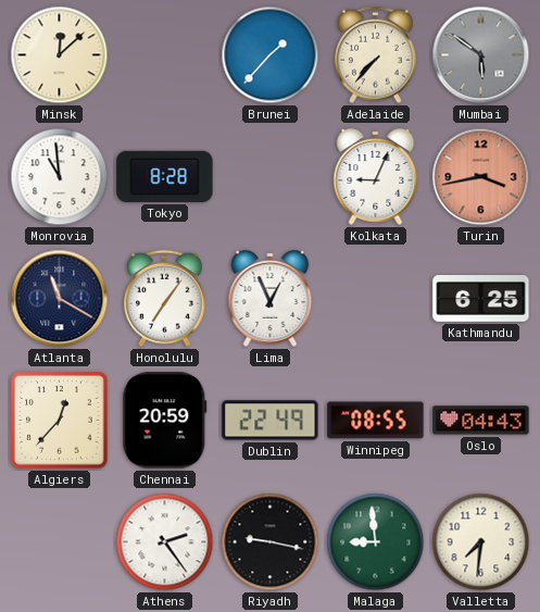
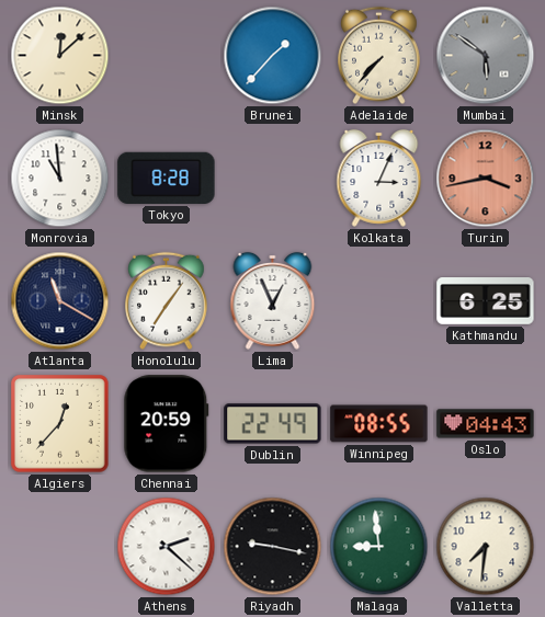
Kolkata: 9:04 -> 3:04 (379, 178)
Athens: 2:24 -> 2:22 (167, 547)
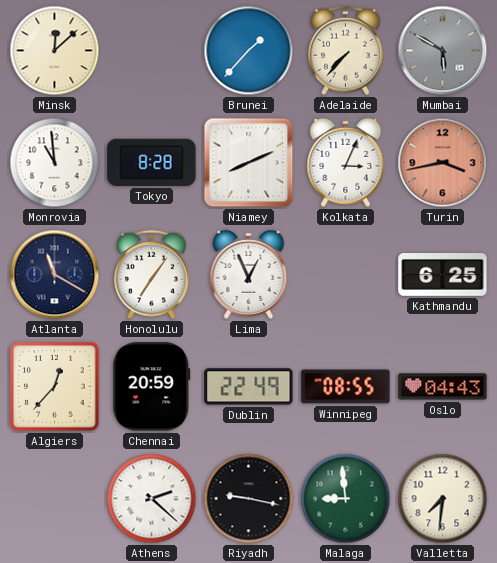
Mumbai: 5:51 -> 5:50 (443, 51)
Niamey: none -> 8:11 (249, 163)
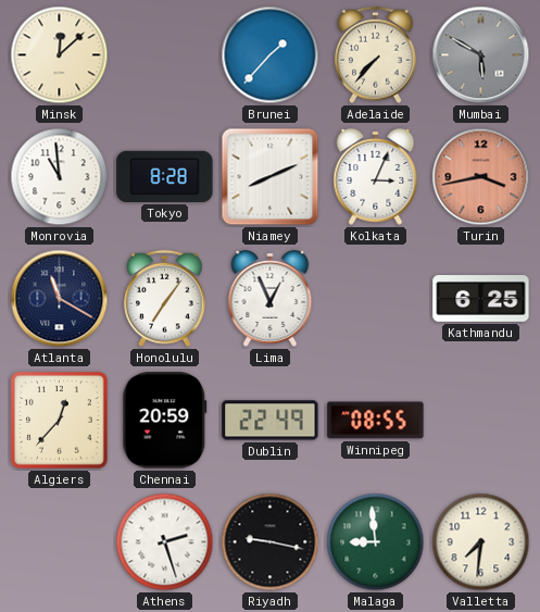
Oslo: 04:43 -> none (443, 387)
Athens: 2:22 -> 2:27 (165, 542)
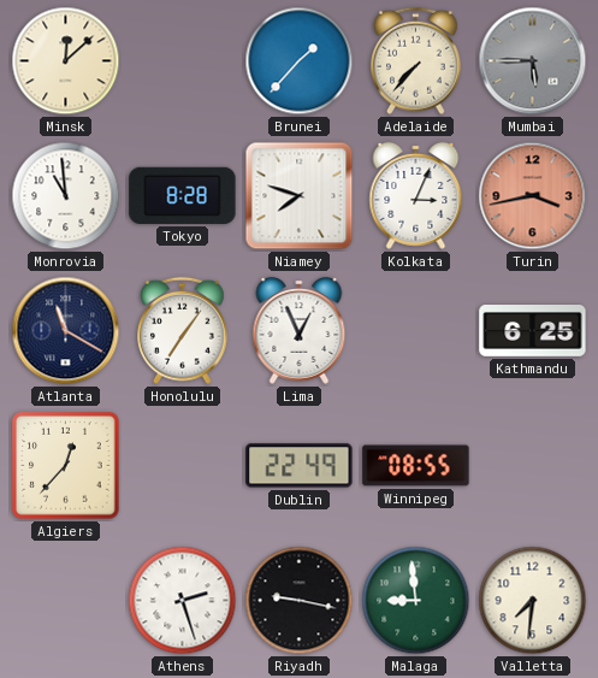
Mumbai: 5:50 -> 5:45 (533, 61)
Niamey: 8:11 -> 7:48 (300, 196)
Chennai: 20:59 -> none (165, 421)
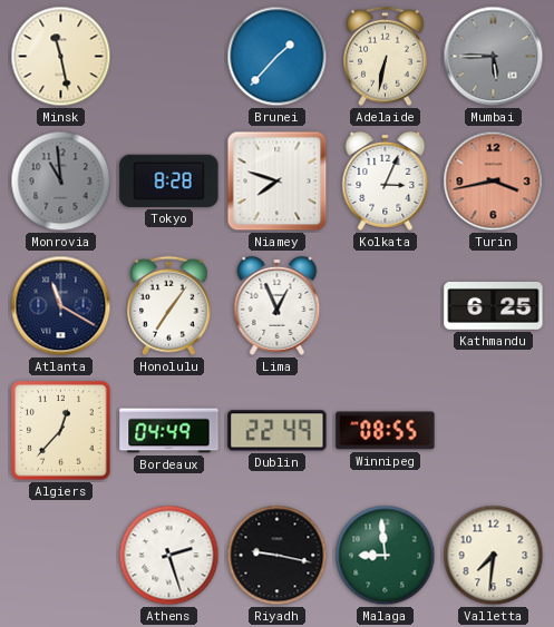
Minsk: 12:08 -> 11:28 (61, 57)
Adelaide: 7:37 -> 6:32 (386, 57)
Monrovia dial: white -> grey (61, 182)
Bordeaux: none -> 04:49 (169, 431)
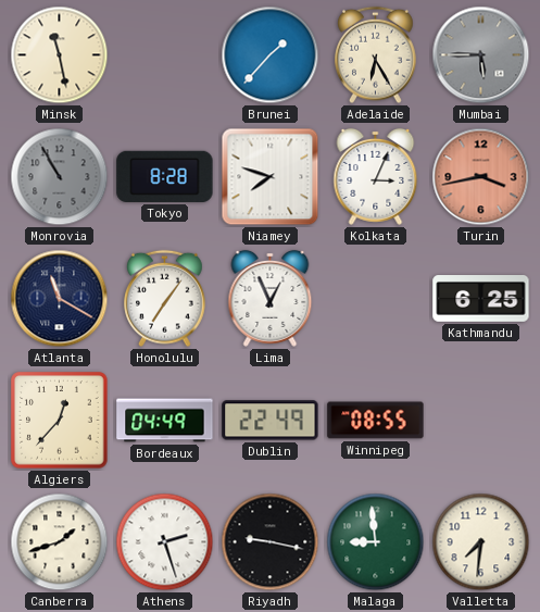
Adelaide: 6:32 -> 6:25 (376, 55)
Monrovia: 10:59 -> 10:55 (60, 177)
Canberra: none -> 1:42 (60, 542)
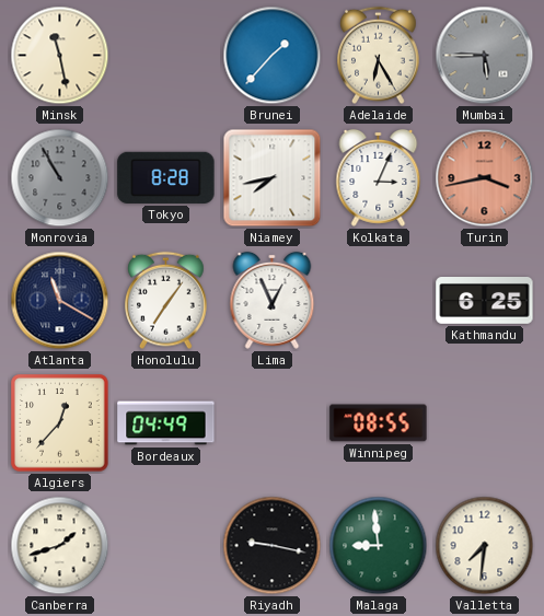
Niamey: 7:48 -> 7:43 (273, 178)
Dublin: 22:49 -> none (271, 421)
Athens: 2:27 -> none (165, 542)
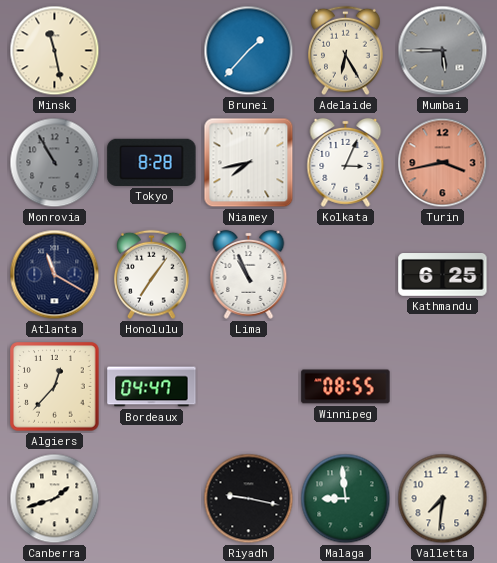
Lima: 12:56 -> 10:56 (249, 274)
Bordeaux: 04:49 -> 04:47 (152, 387)
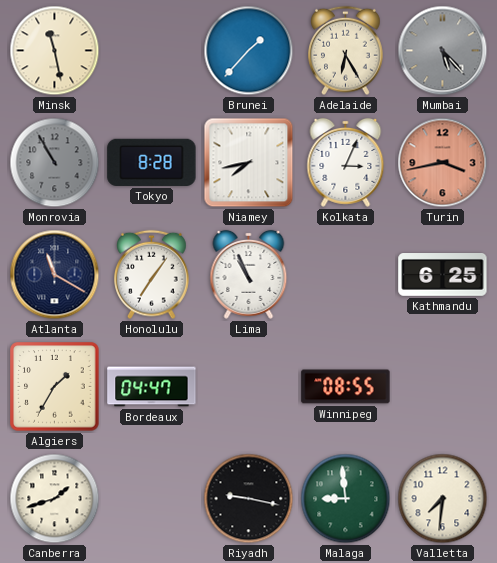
Mumbai: 5:45 -> 5:23 (443, 51)
Algiers: 12:37 -> 1:35 (55, 387)
